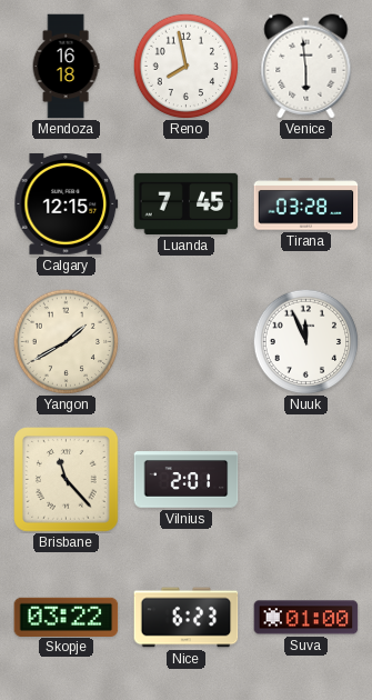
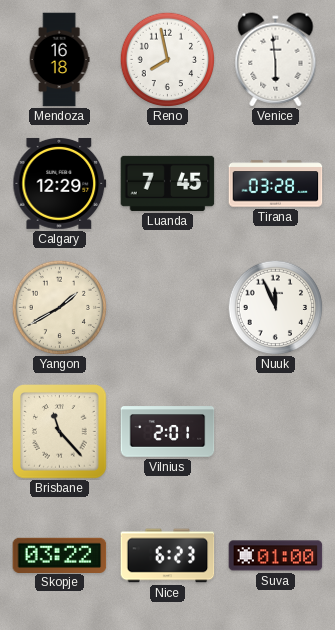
Calgary: 12:15 -> 12:29 (60, 183)
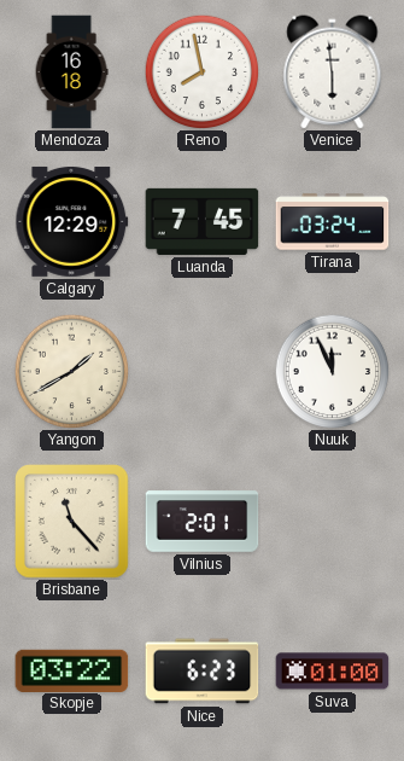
Tirana: 03:28 -> 03:24 (333, 222)
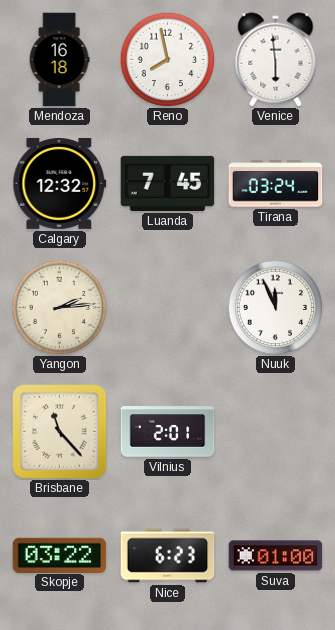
Calgary: 12:29 -> 12:32 (60, 183)
Yangon: 1:40 -> 2:14 (59, 307)
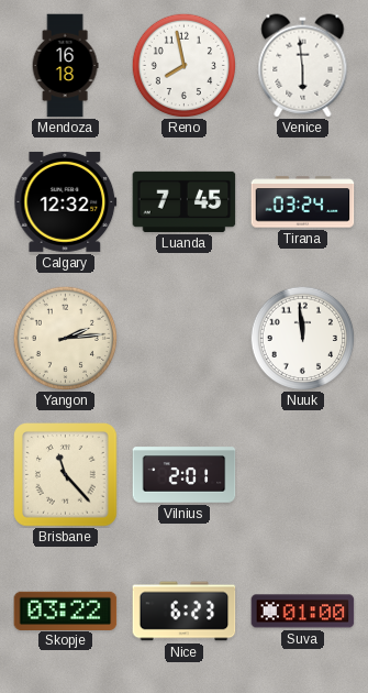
Nuuk: 11:56 -> 11:59 (302, 338)
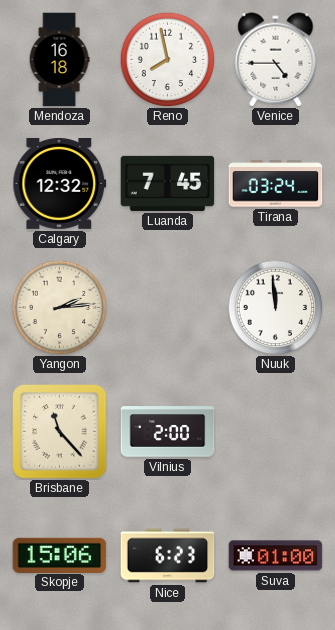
Venice: 5:59 -> 4:45 (276, 60)
Vilnius: 2:01 -> 2:00 (168, 432)
Skopje: 03:22 -> 15:06 (60, 555)
